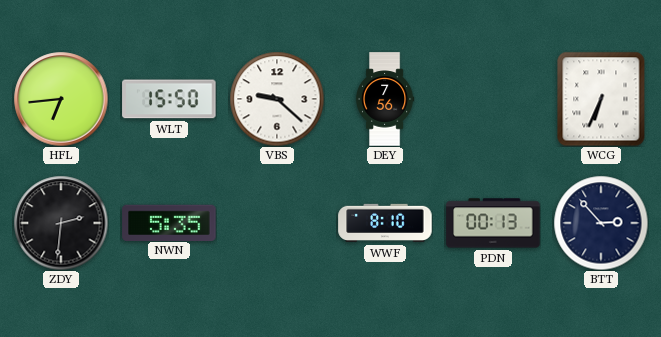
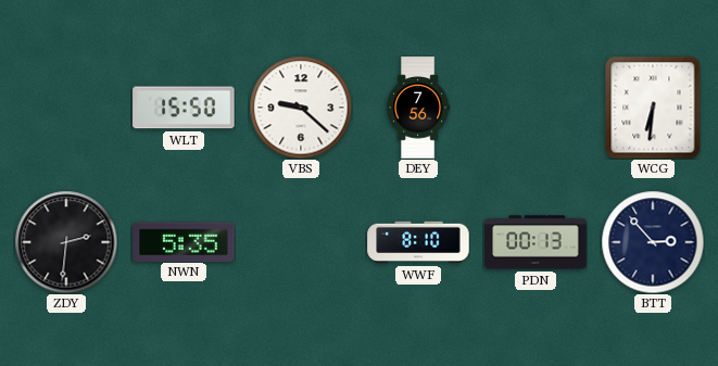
HFL: 6:44 -> none (61, 99)
WCG: 6:34 -> 6:31 (653, 108)
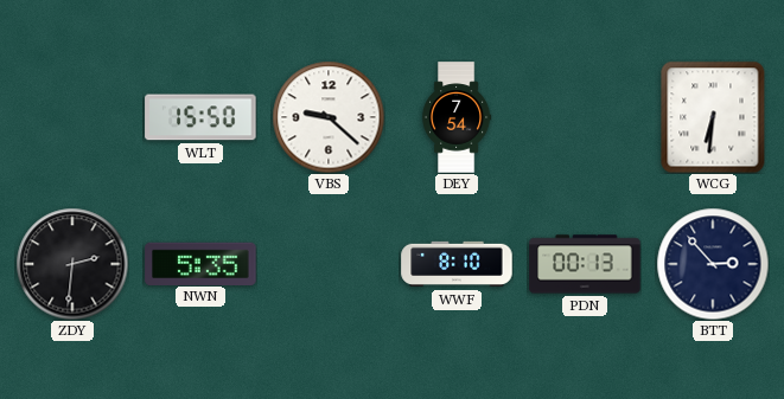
DEY: 7:56 -> 7:54 (457, 117)
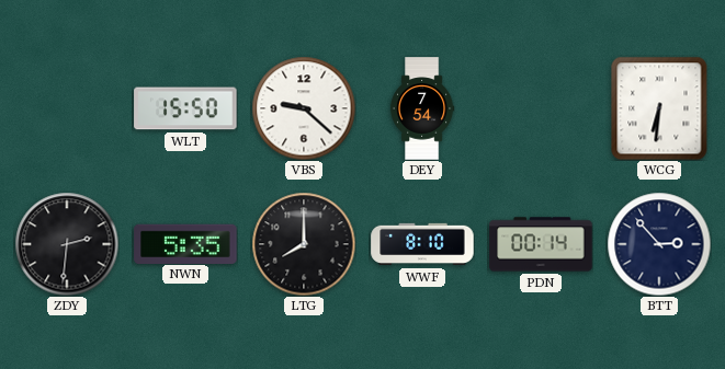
LTG: none -> 8:00 (304, 244)
PDN: 00:13 -> 00:14 (541, 244)
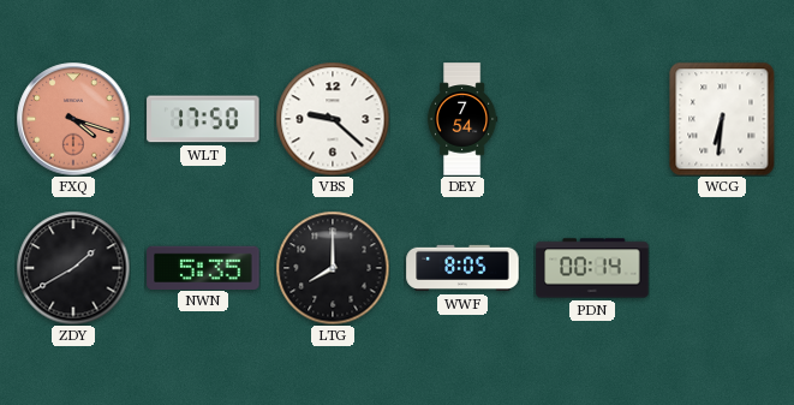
FXQ: none -> 4:18 (73, 119)
WLT: 15:50 -> 17:50 (203, 119)
ZDY: 2:31 -> 1:40 (73, 268)
WWF: 8:10 -> 8:05 (462, 268)
BTT: 2:53 -> none (659, 244)
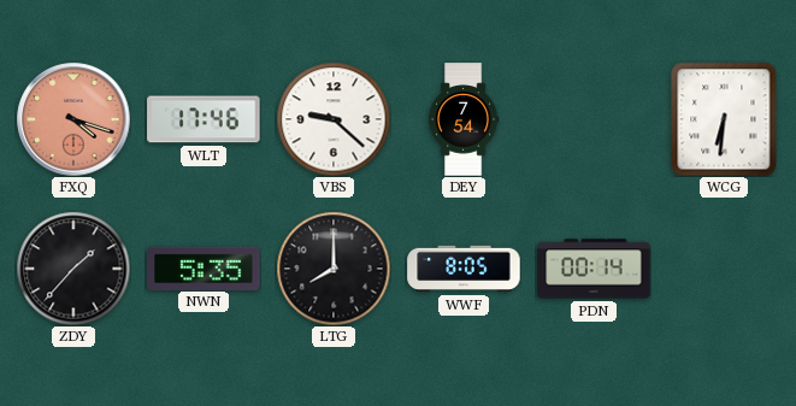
WLT: 17:50 -> 17:46 (204, 119)
ZDY: 1:40 -> 1:37 (73, 269)
